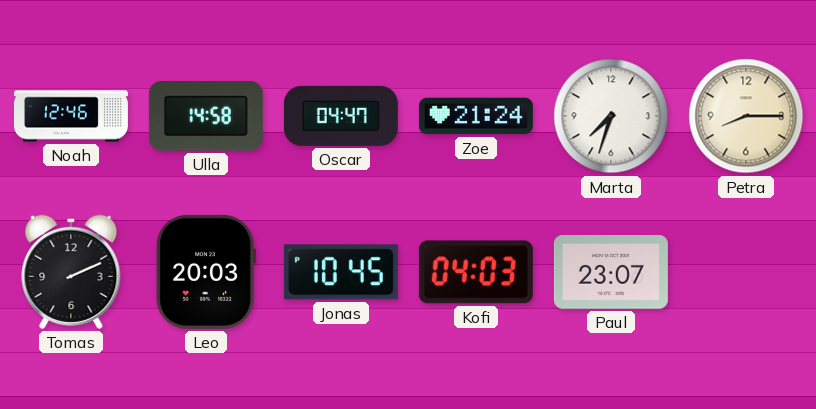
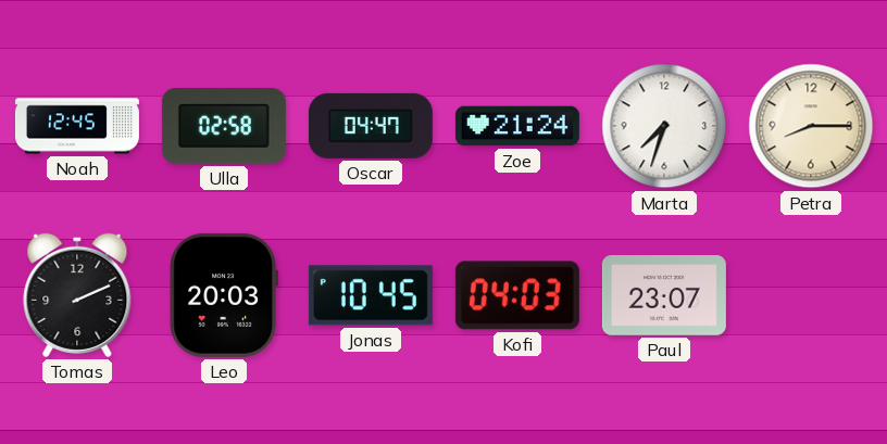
Noah: 12:46 -> 12:45 (77, 126)
Ulla: 14:58 -> 02:58 (224, 127)
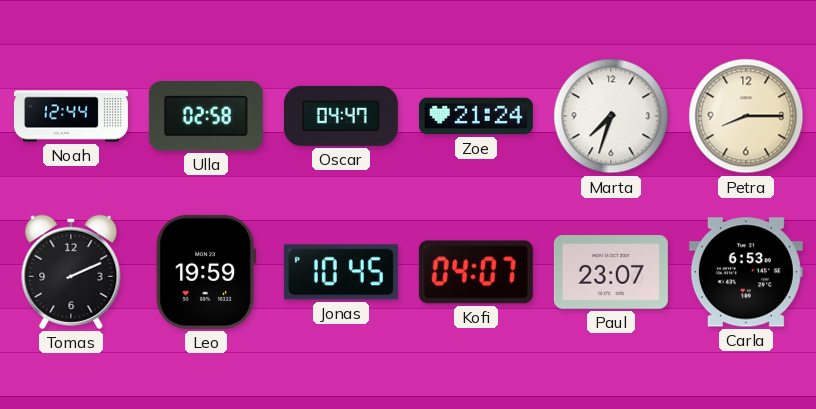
Noah: 12:45 -> 12:44 (71, 116)
Leo: 20:03 -> 19:59 (206, 272)
Kofi: 04:03 -> 04:07 (476, 272)
Carla: none -> 6:53 (746, 272)
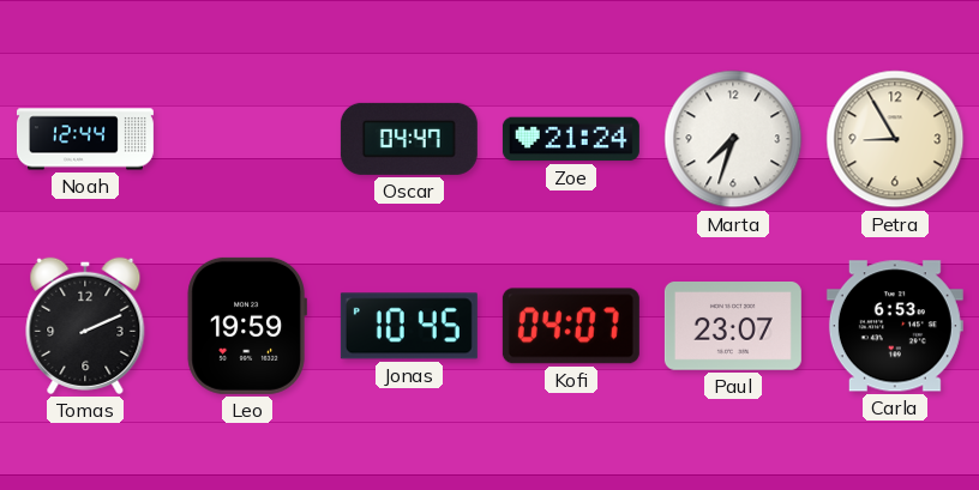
Ulla: 02:58 -> none (206, 117)
Petra: 8:15 -> 8:55 (895, 139)
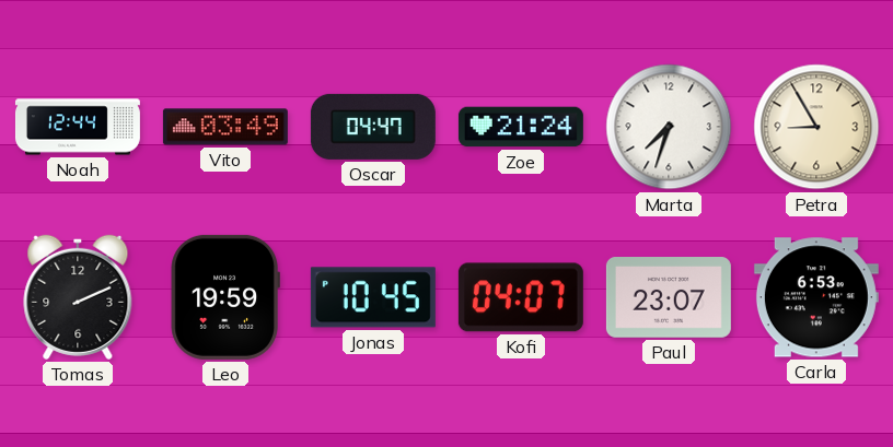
Vito: none -> 03:49 (225, 127)
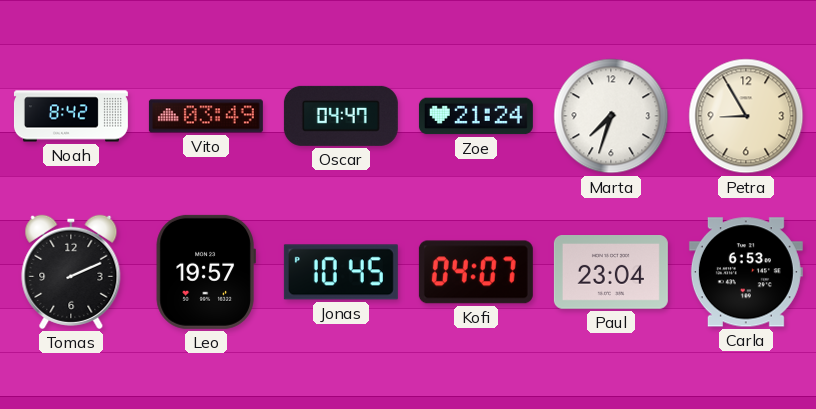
Noah: 12:44 -> 8:42 (71, 116)
Leo: 19:59 -> 19:57 (206, 272)
Paul: 23:07 -> 23:04 (611, 273)
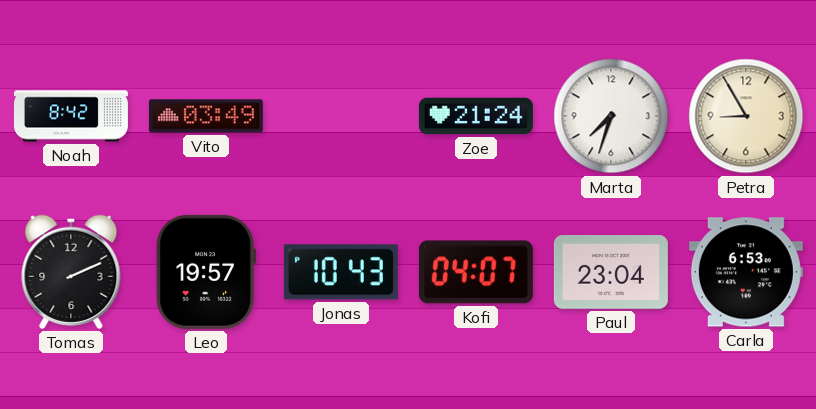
Oscar: 04:47 -> none (341, 116)
Jonas: 10:45 -> 10:43 (341, 272)
